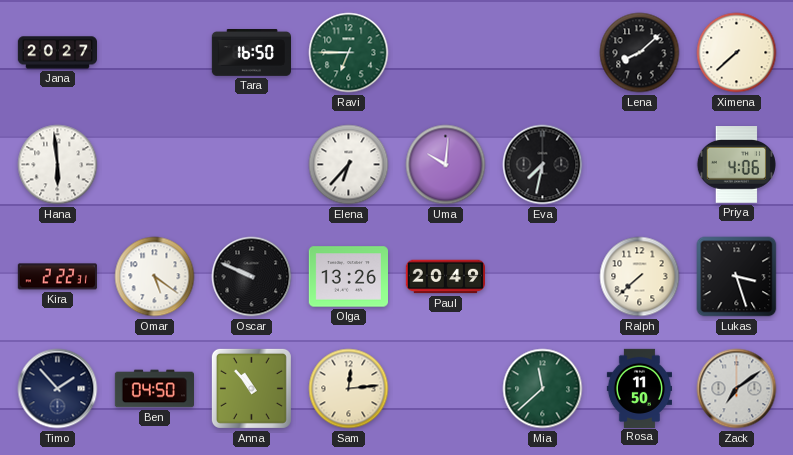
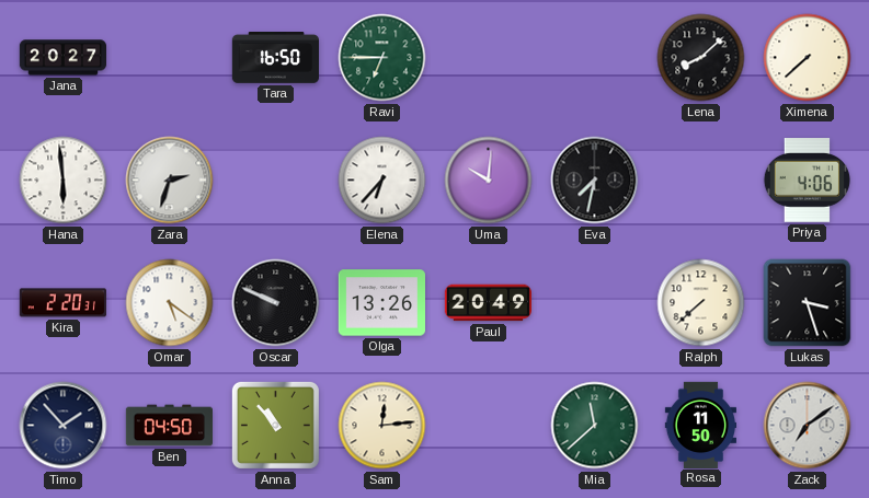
Zara: none -> 2:33 (170, 181)
Kira: 2:22 -> 2:20 (62, 303)
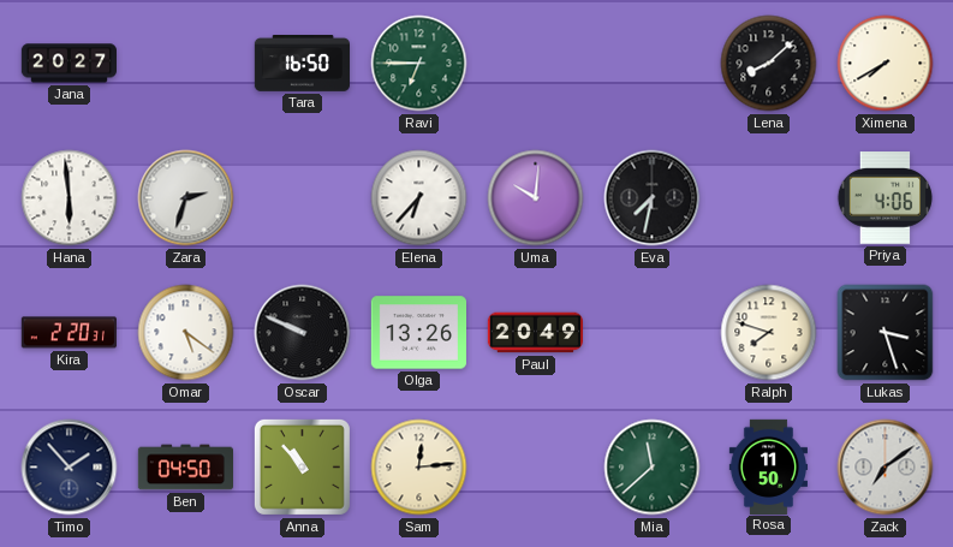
Ximena: 7:38 -> 7:40 (886, 64)
Ralph: 7:38 -> 7:48 (769, 333)
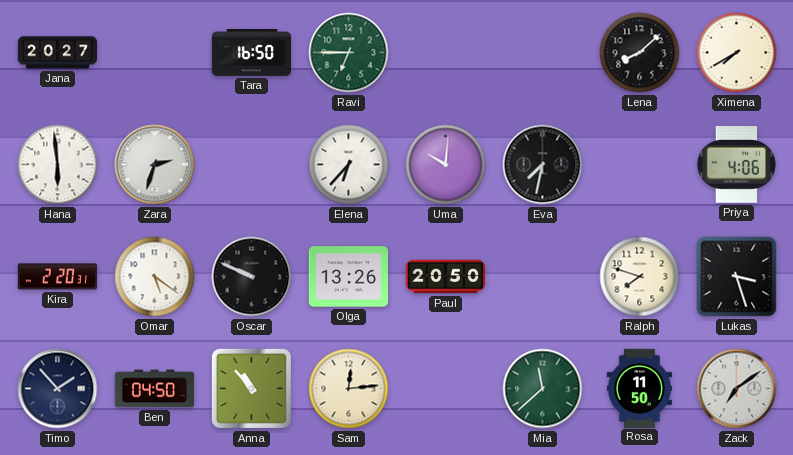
Paul: 20:49 -> 20:50 (445, 277)
